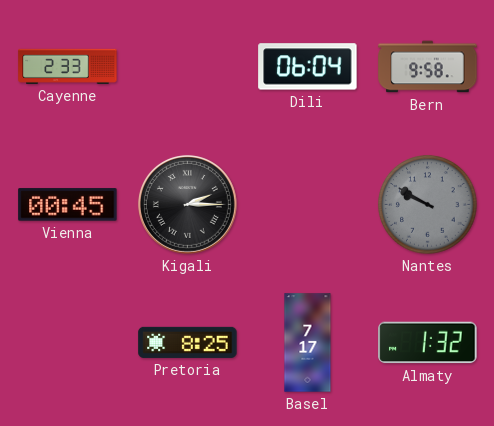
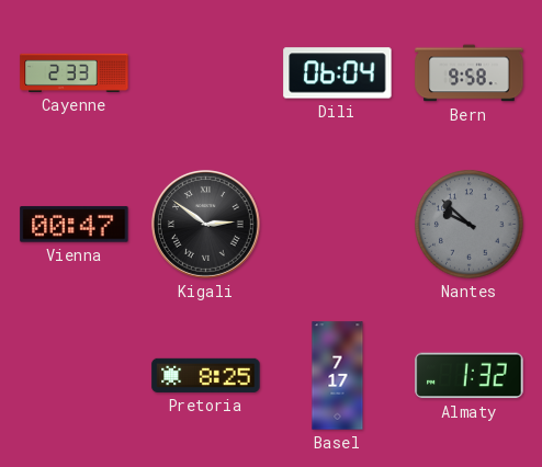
Vienna: 00:45 -> 00:47 (75, 225)
Kigali: 2:15 -> 2:51 (205, 224)
Nantes: 9:50 -> 9:52 (470, 225)
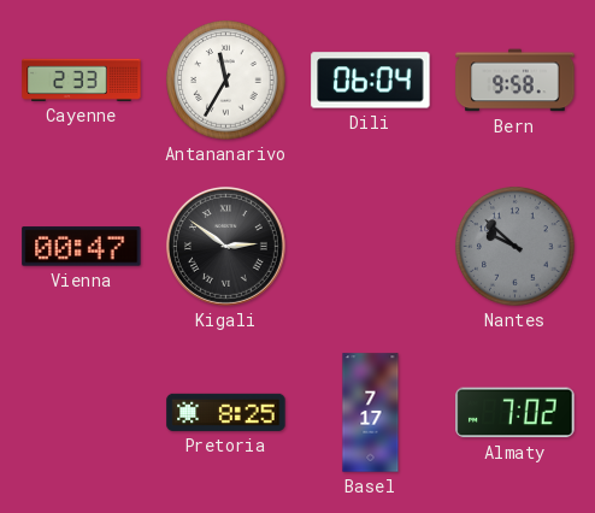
Antananarivo: none -> 11:35 (226, 81)
Almaty: 1:32 -> 7:02 (516, 413)
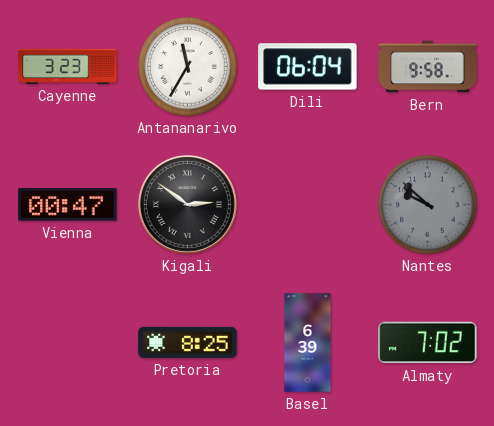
Cayenne: 2:33 -> 3:23 (68, 66)
Basel: 7:17 -> 6:39 (308, 343)
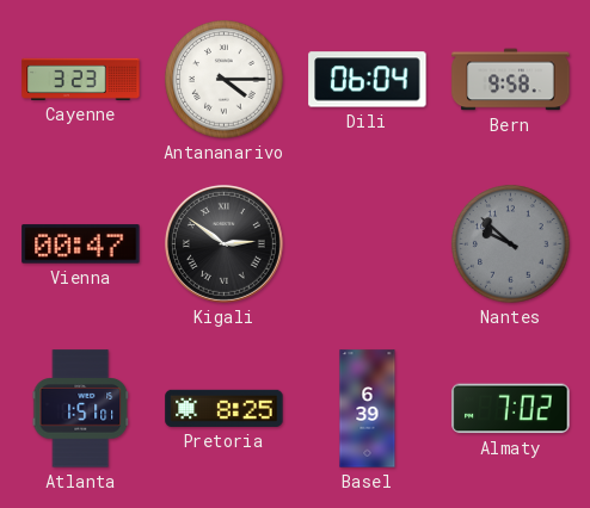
Antananarivo: 11:35 -> 4:15 (225, 80)
Atlanta: none -> 1:51 (81, 409)
